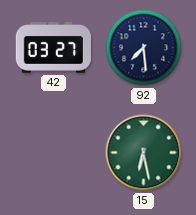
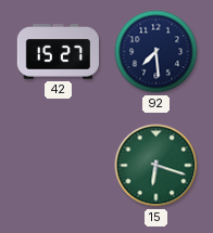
42: 03:27 -> 15:27 (58, 52)
15: 6:28 -> 6:18 (156, 166)
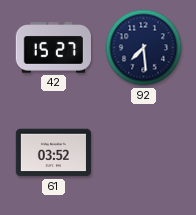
61: none -> 03:52 (53, 153)
15: 6:18 -> none (156, 166)
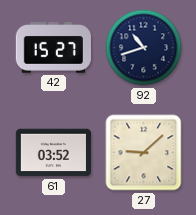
92: 7:29 -> 10:42 (144, 48)
27: none -> 9:08 (144, 153)
